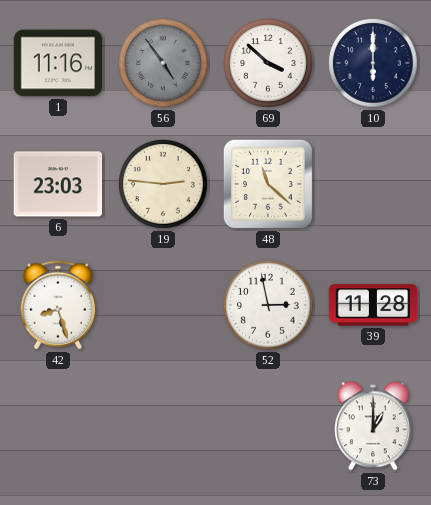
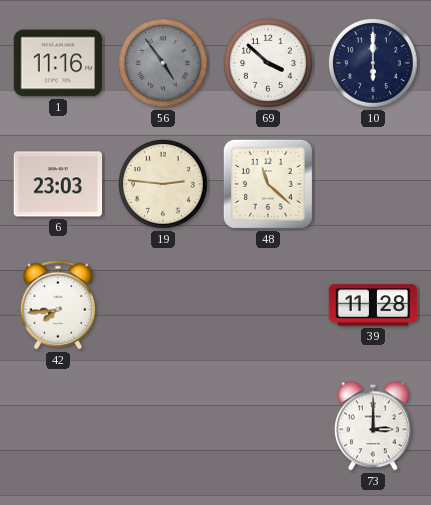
42: 8:27 -> 7:44 (58, 305)
52: 2:58 -> none (269, 306)
73: 1:00 -> 3:00 (374, 426)
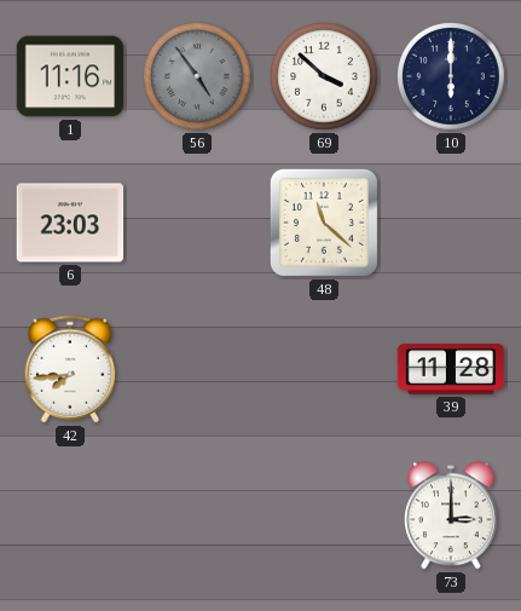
19: 2:46 -> none (164, 185)
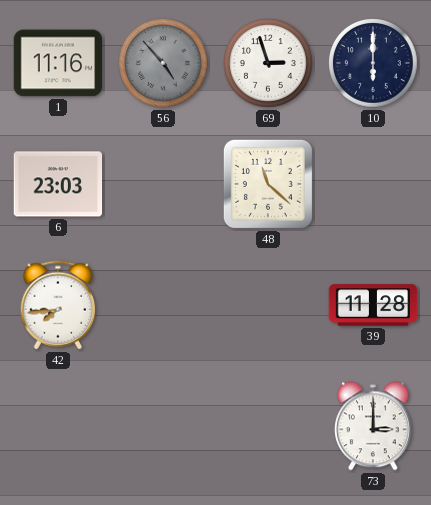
56: 4:54 -> 4:53 (164, 64)
69: 3:52 -> 2:57 (269, 64)
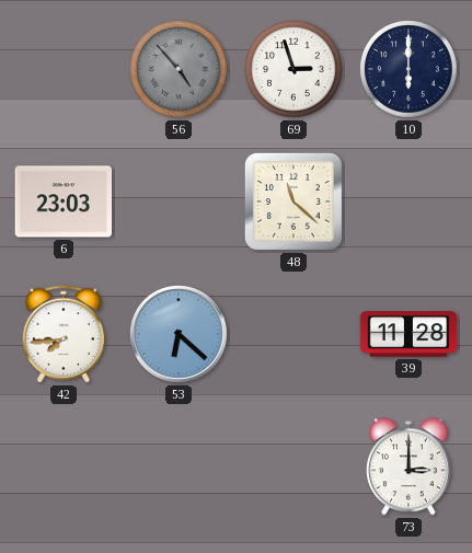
1: 11:16 -> none (58, 63)
53: none -> 6:22 (180, 335)
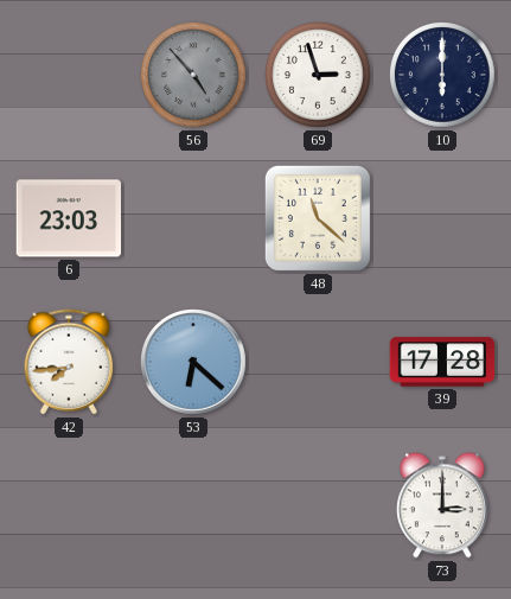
39: 11:28 -> 17:28 (442, 362)
